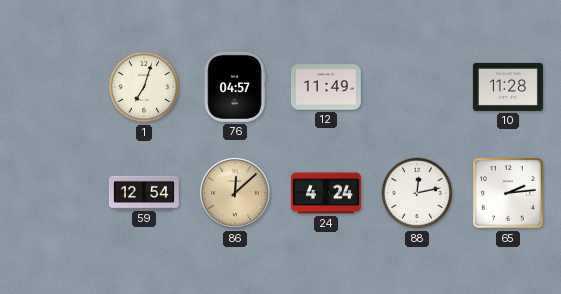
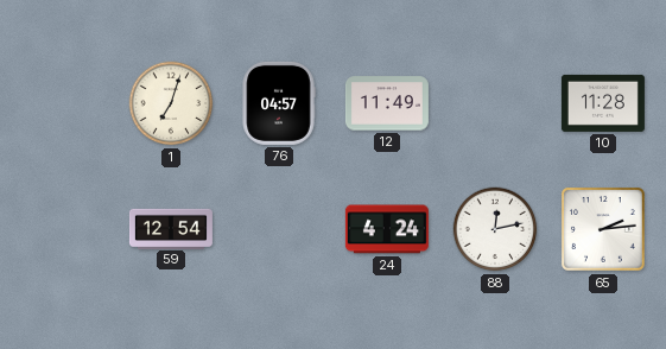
86: 12:08 -> none (235, 193)
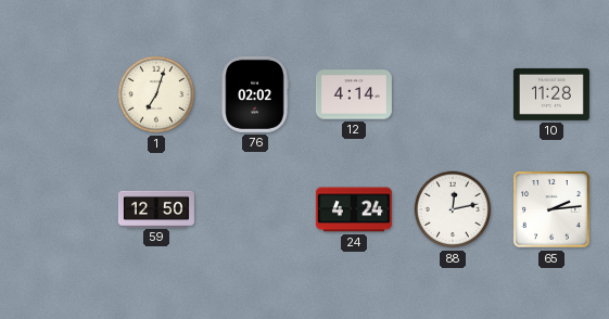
76: 04:57 -> 02:02 (255, 94)
12: 11:49 -> 4:14 (354, 94)
59: 12:54 -> 12:50 (156, 208)
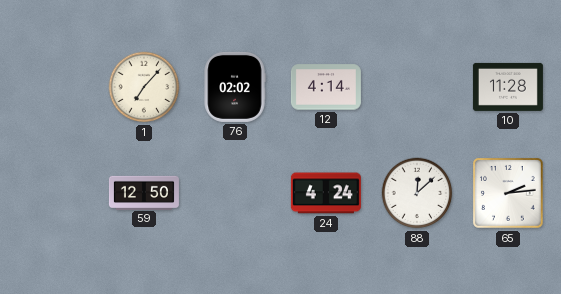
1: 7:03 -> 7:07 (144, 87)
88: 12:13 -> 12:08 (417, 193)
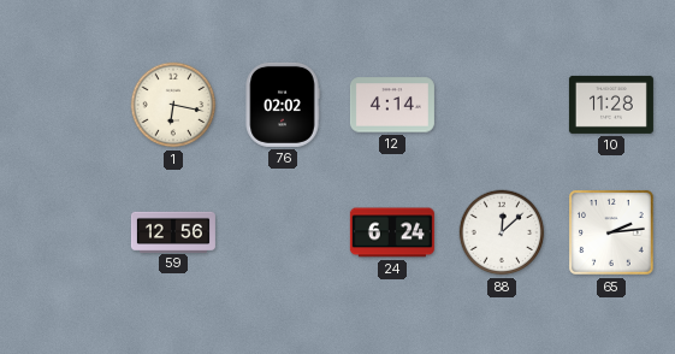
1: 7:07 -> 6:17 (173, 105)
59: 12:50 -> 12:56 (173, 231)
24: 4:24 -> 6:24 (392, 232)
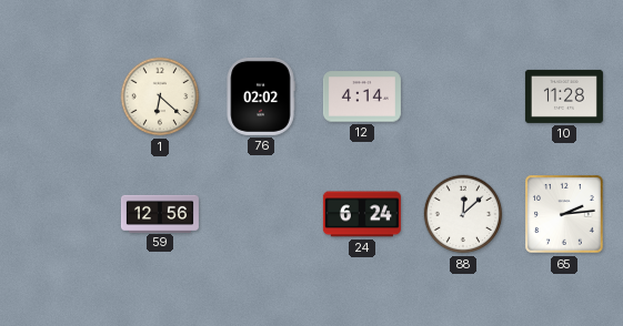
1: 6:17 -> 6:22 (160, 96)
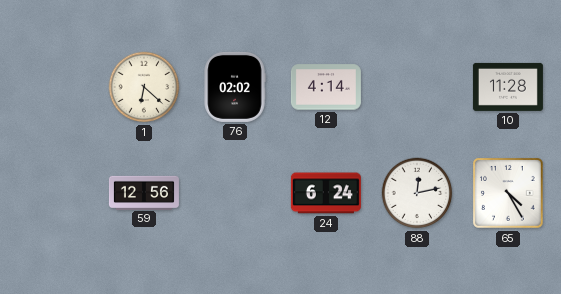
88: 12:08 -> 12:13 (417, 193)
65: 2:14 -> 4:25 (509, 194)
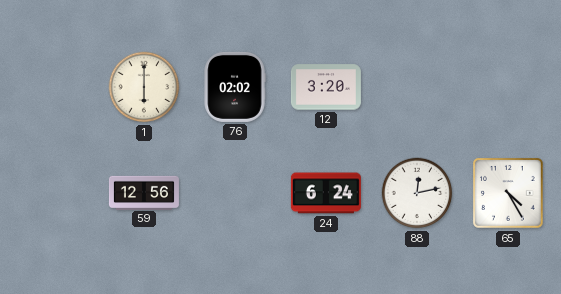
1: 6:22 -> 6:00 (144, 87)
12: 4:14 -> 3:20 (326, 87)
10: 11:28 -> none (508, 87)
